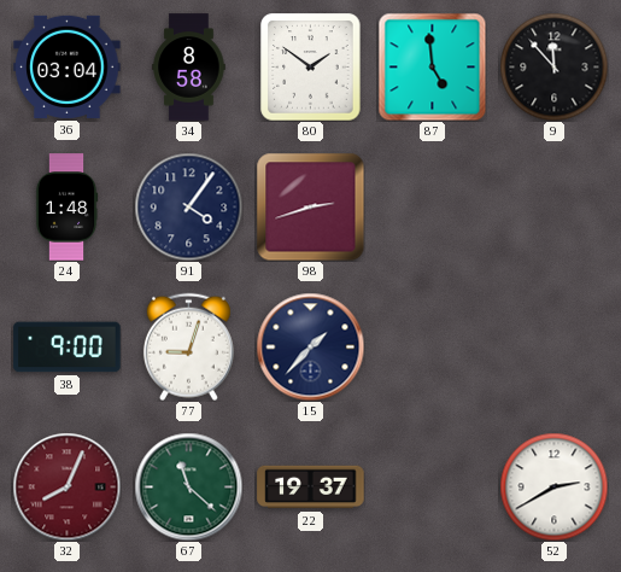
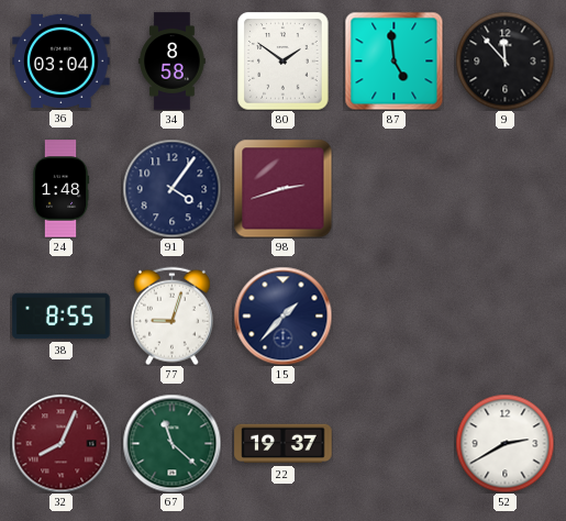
38: 9:00 -> 8:55 (62, 317)
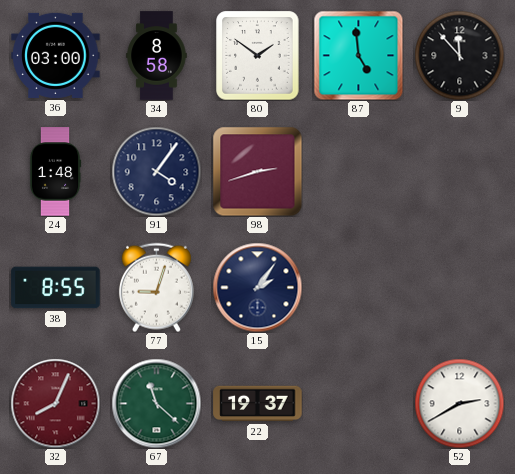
36: 03:04 -> 03:00 (56, 55)
15: 1:37 -> 2:06 (257, 287)
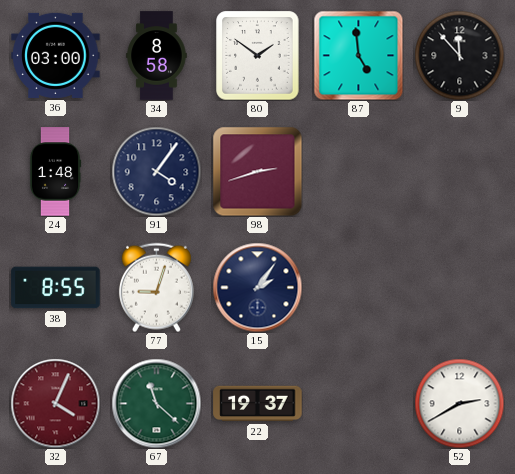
32: 8:04 -> 4:04 (55, 403)
